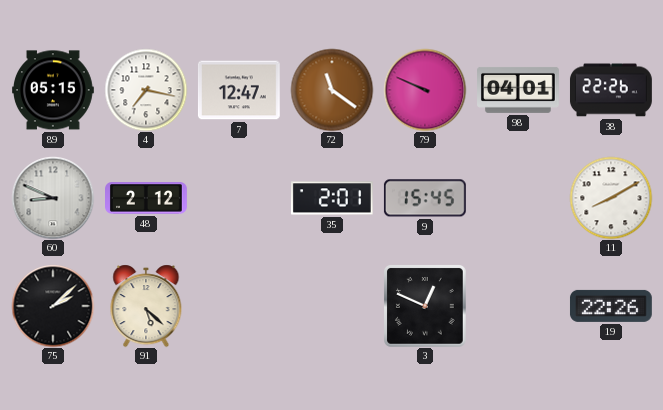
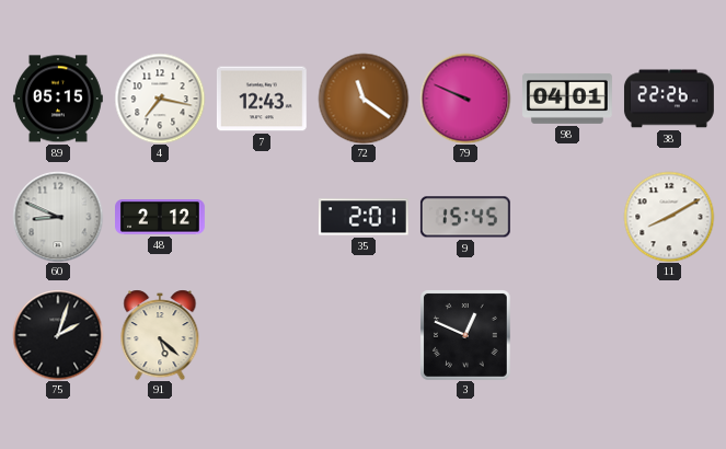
7: 12:47 -> 12:43 (262, 99)
75: 2:08 -> 2:03 (58, 335)
19: 22:26 -> none (611, 306)
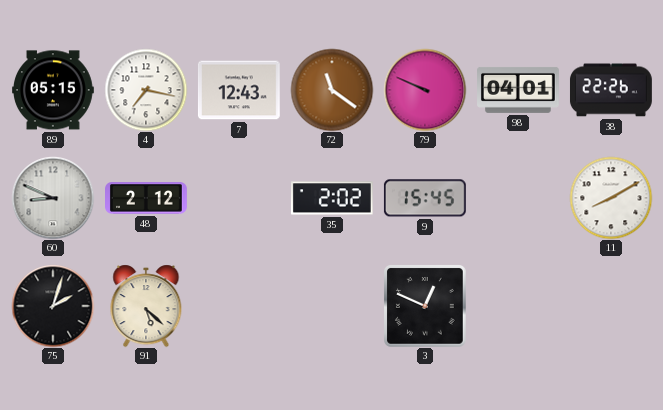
35: 2:01 -> 2:02 (332, 198)
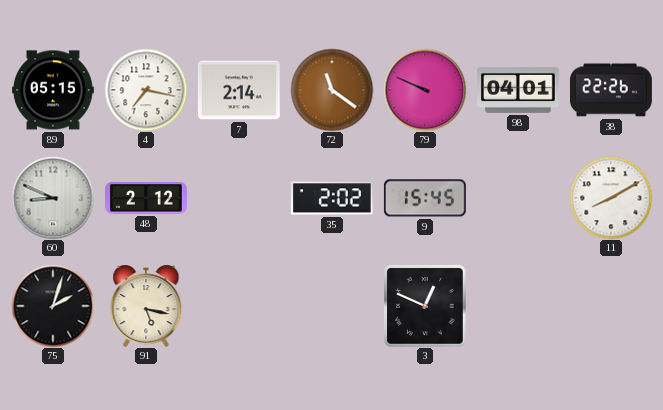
7: 12:43 -> 2:14 (239, 90)
91: 5:22 -> 5:17 (146, 306)
